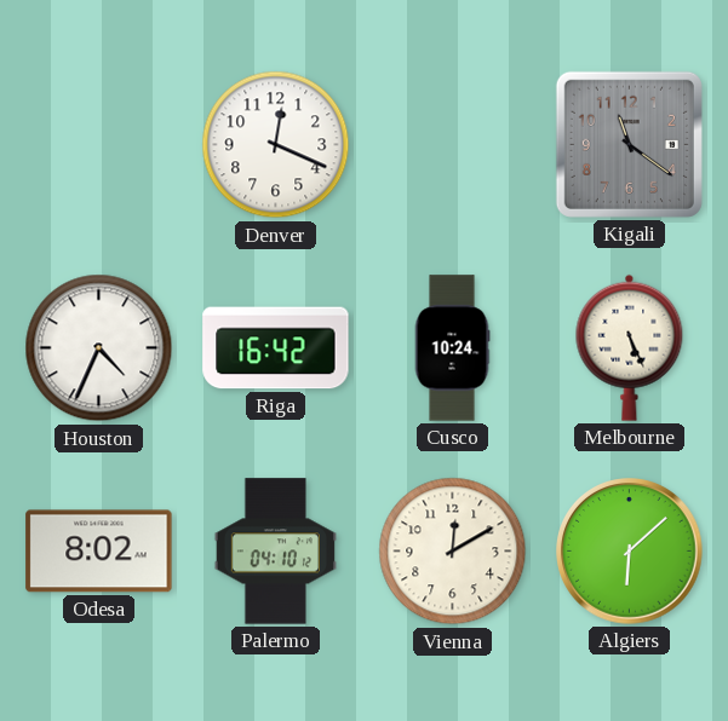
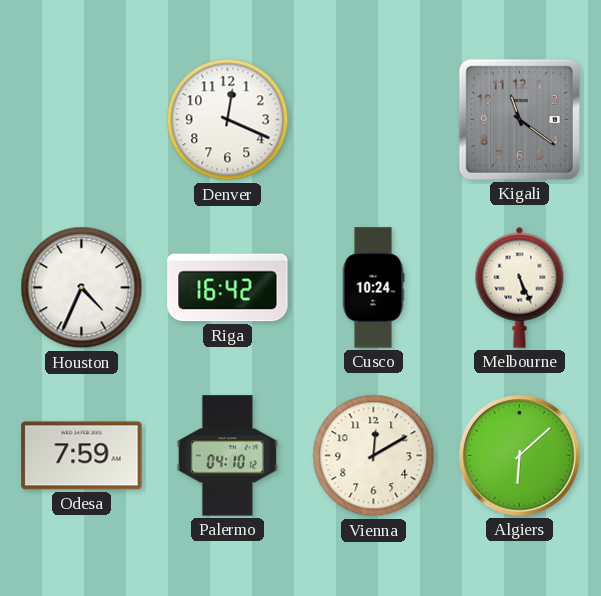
Odesa: 8:02 -> 7:59 (82, 456)
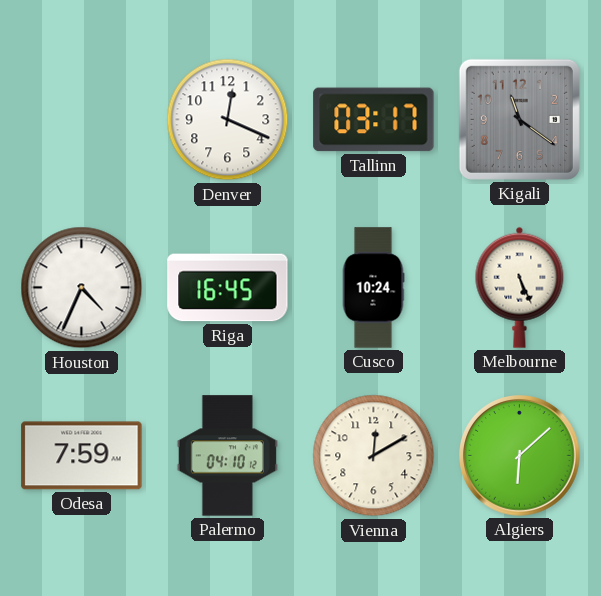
Tallinn: none -> 03:17 (374, 120)
Riga: 16:42 -> 16:45 (228, 288)
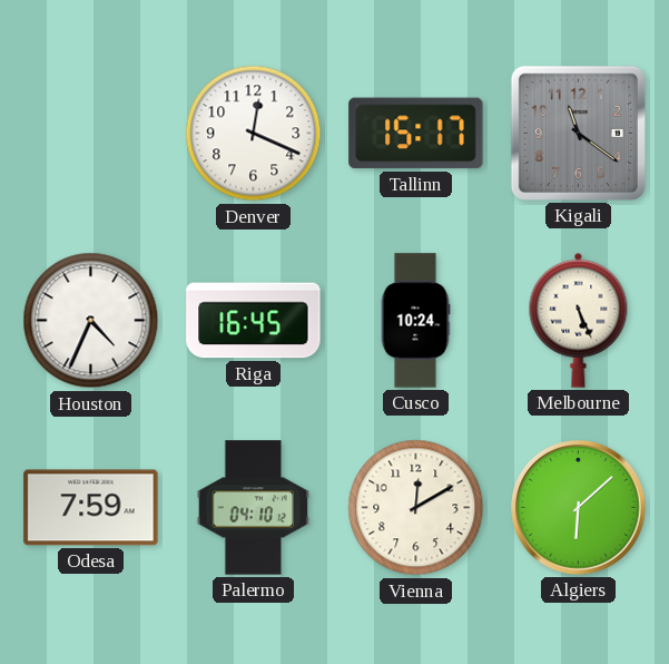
Tallinn: 03:17 -> 15:17 (416, 134)
